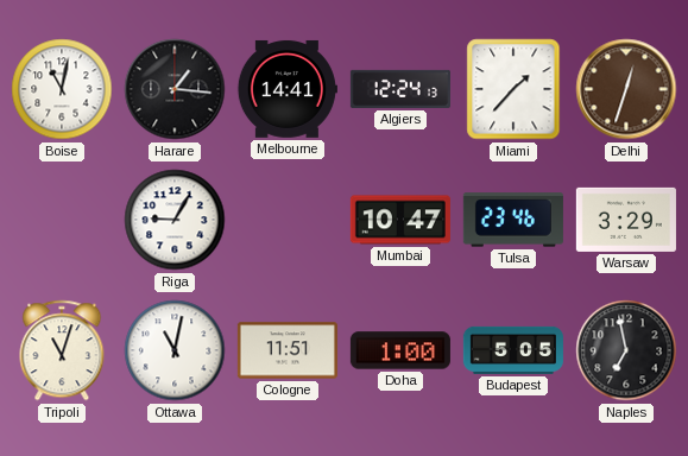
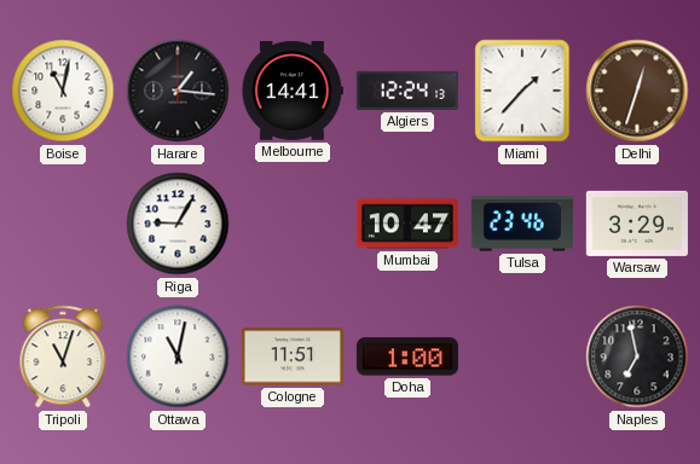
Budapest: 5:05 -> none (513, 350)
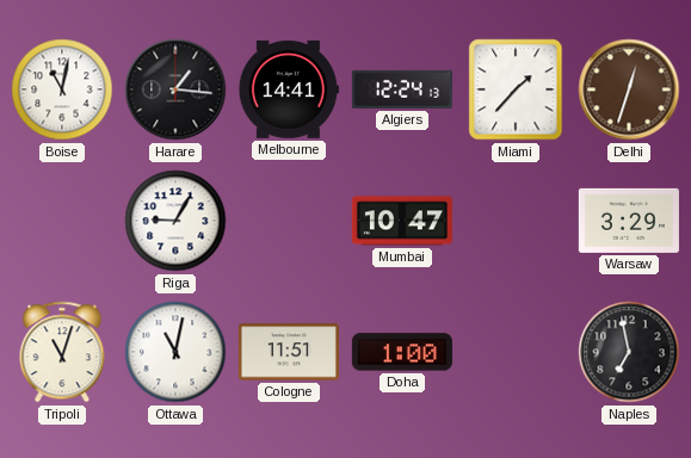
Tulsa: 23:46 -> none (522, 224)
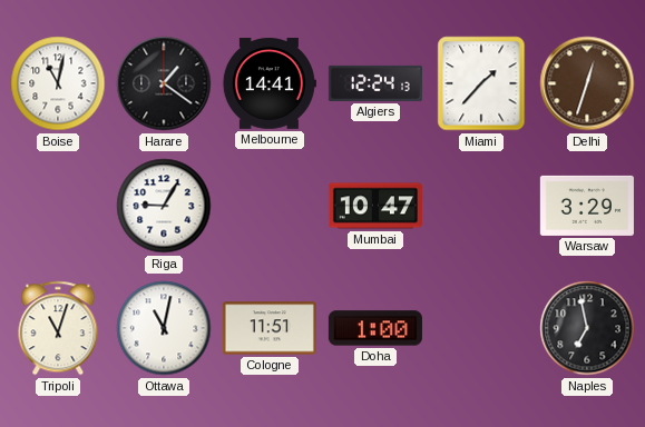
Harare: 1:16 -> 1:21 (164, 83)
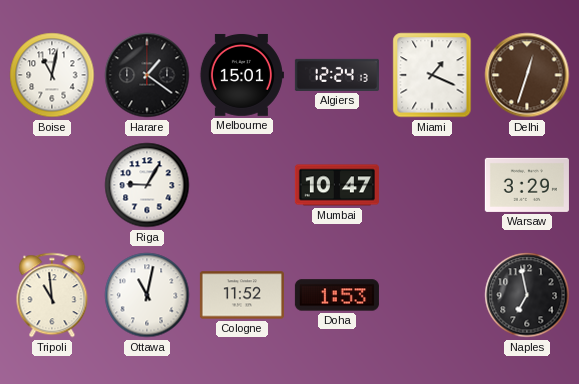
Melbourne: 14:41 -> 15:01 (242, 75)
Miami: 1:37 -> 1:19 (432, 75)
Tripoli: 11:03 -> 10:59 (52, 295)
Cologne: 11:51 -> 11:52 (242, 295)
Doha: 1:00 -> 1:53 (337, 295)
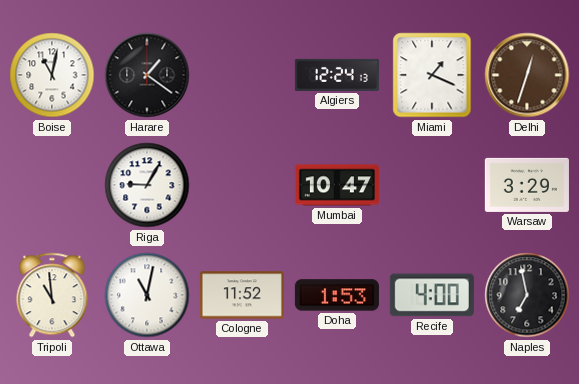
Melbourne: 15:01 -> none (242, 75)
Recife: none -> 4:00 (432, 295)
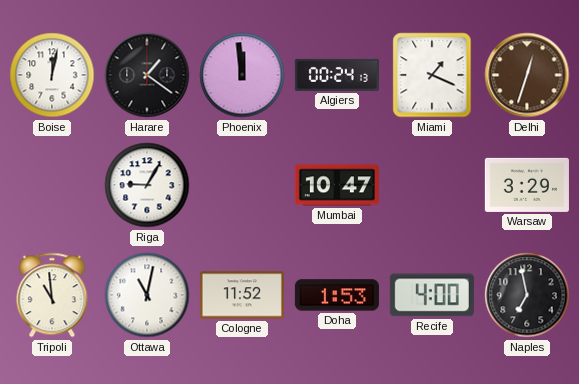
Boise: 11:02 -> 12:02 (52, 75)
Phoenix: none -> 11:59 (242, 75)
Algiers: 12:24 -> 00:24 (337, 75)
